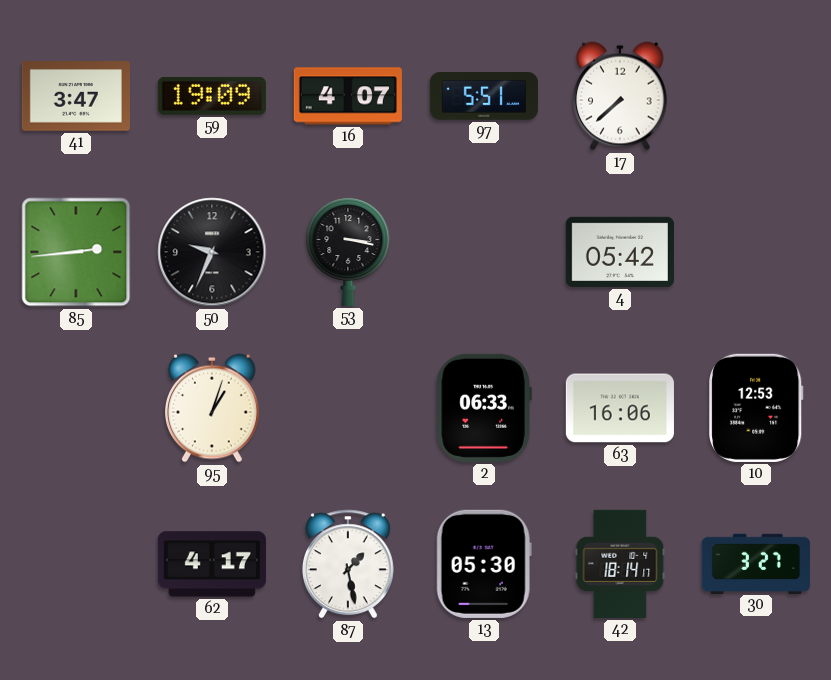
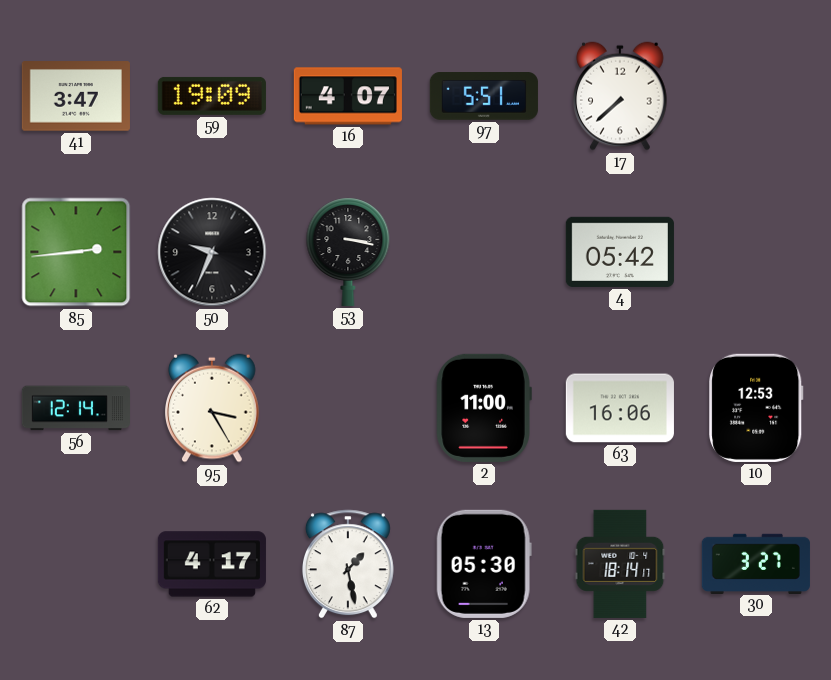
56: none -> 12:14 (76, 408)
95: 1:03 -> 3:25 (213, 408)
2: 06:33 -> 11:00 (484, 408)
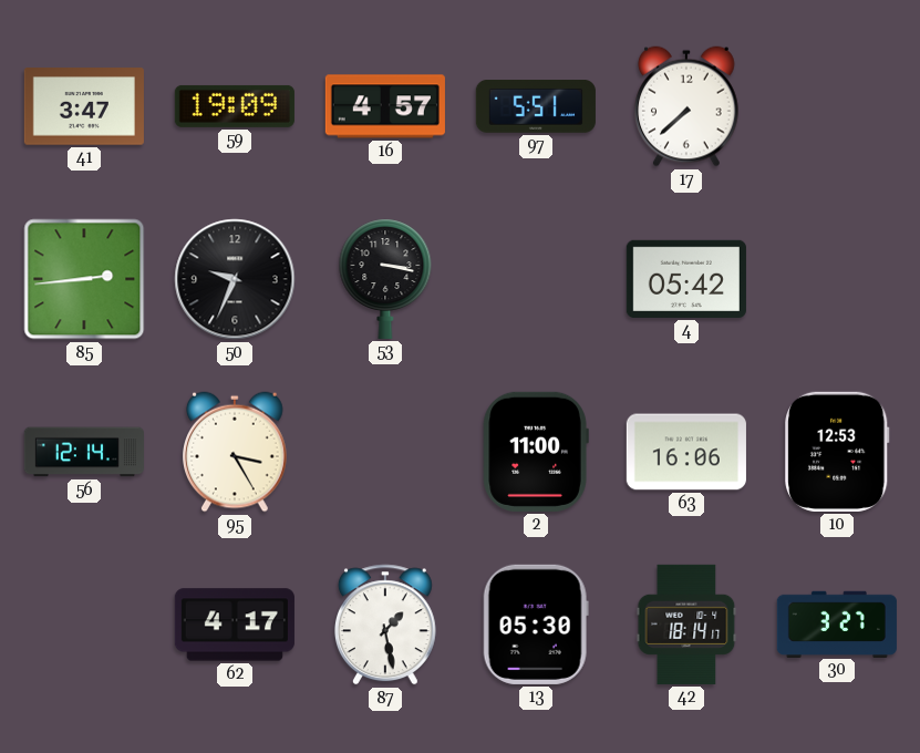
16: 4:07 -> 4:57 (385, 106)
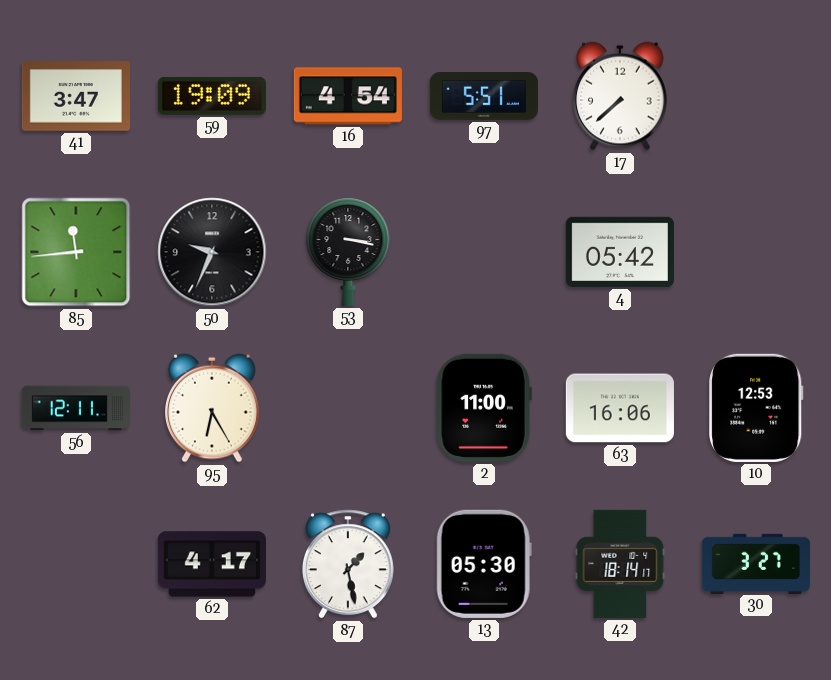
16: 4:57 -> 4:54 (348, 96)
85: 2:44 -> 11:44 (76, 252)
56: 12:14 -> 12:11 (76, 408)
95: 3:25 -> 6:25 (213, 408)
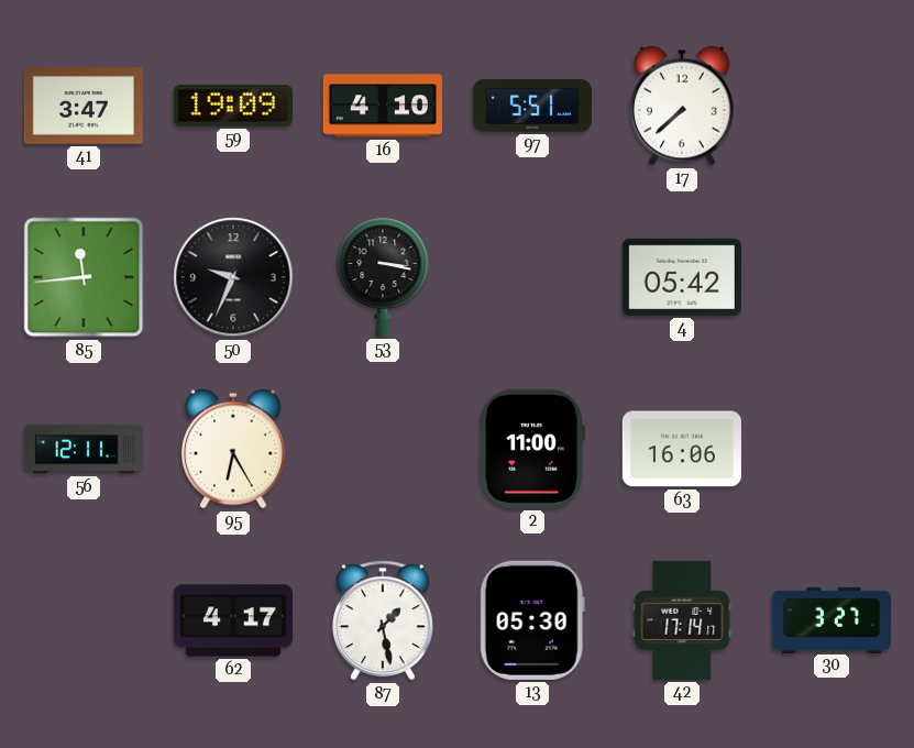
16: 4:54 -> 4:10 (383, 106)
10: 12:53 -> none (756, 408)
42: 18:14 -> 17:14 (682, 620)
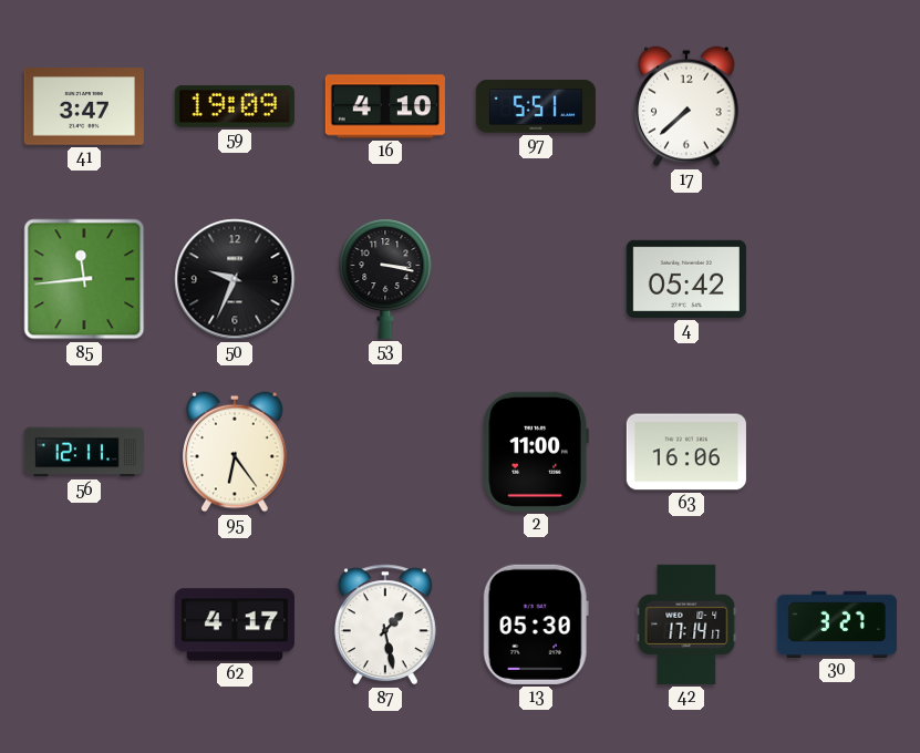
95: 6:25 -> 6:24 (236, 452)
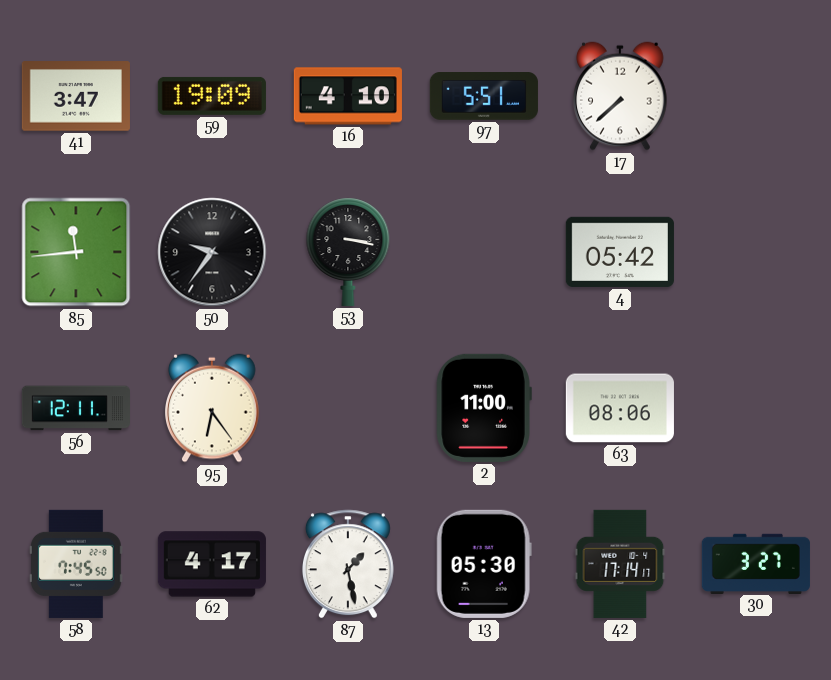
50: 9:34 -> 9:36 (212, 252)
63: 16:06 -> 08:06 (620, 408)
58: none -> 7:45 (77, 564)
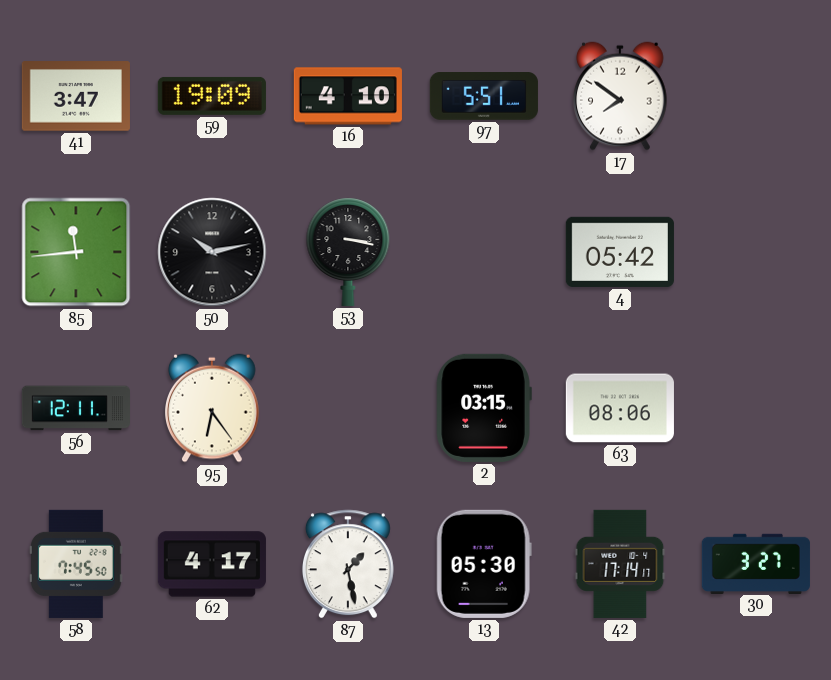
17: 7:38 -> 7:51 (621, 96)
50: 9:36 -> 10:13 (212, 252)
2: 11:00 -> 03:15 (484, 408)
